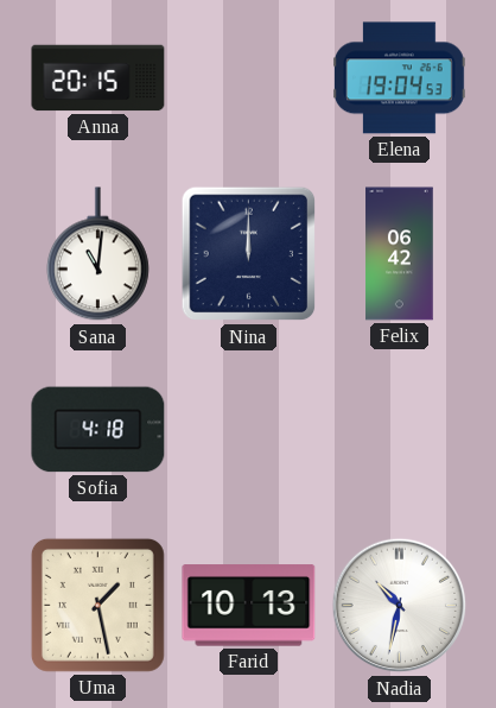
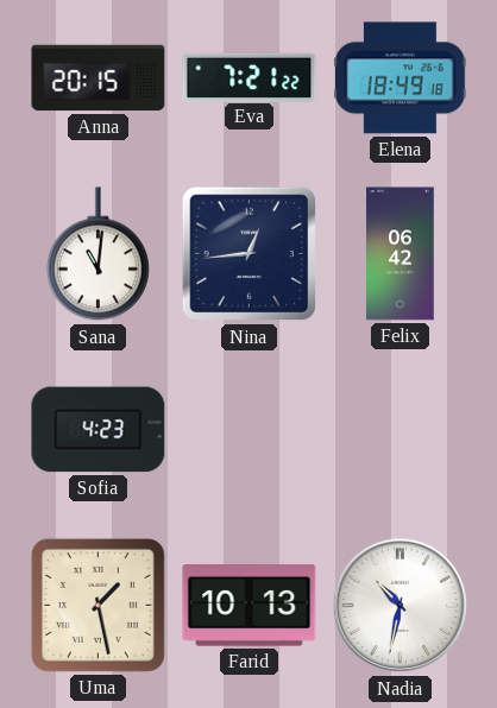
Eva: none -> 7:21 (250, 77)
Elena: 19:04 -> 18:49 (401, 78)
Nina: 12:00 -> 12:44 (250, 254)
Sofia: 4:18 -> 4:23 (99, 430)
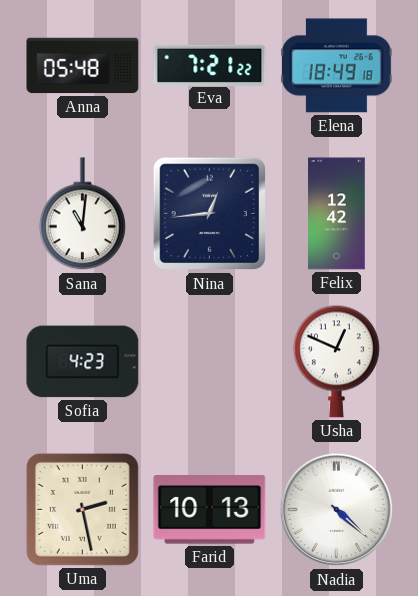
Anna: 20:15 -> 05:48 (83, 66)
Felix: 06:42 -> 12:42 (337, 214)
Usha: none -> 12:49 (336, 361)
Uma: 1:28 -> 2:28 (82, 509)
Nadia: 10:32 -> 4:22 (337, 510)
